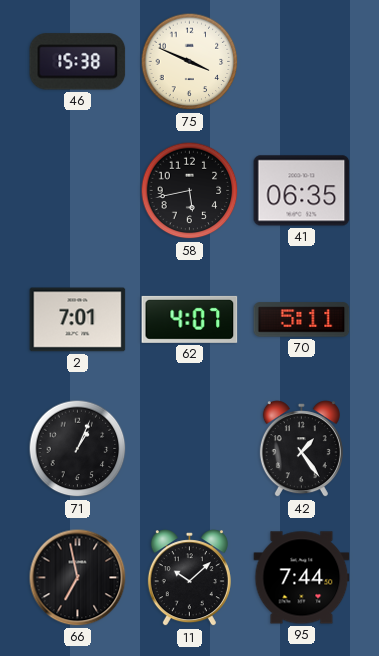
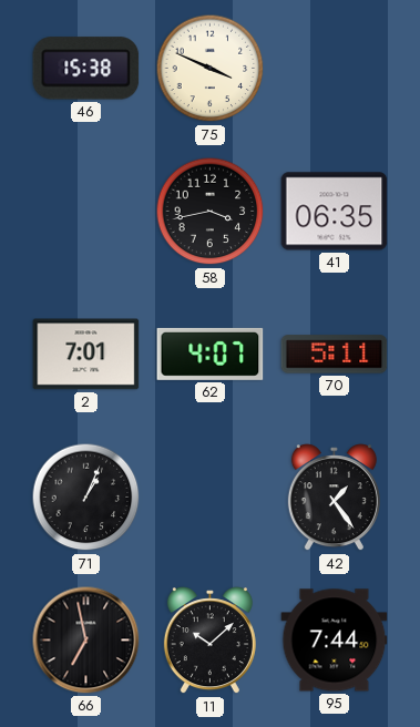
58: 5:43 -> 3:43 (211, 212)
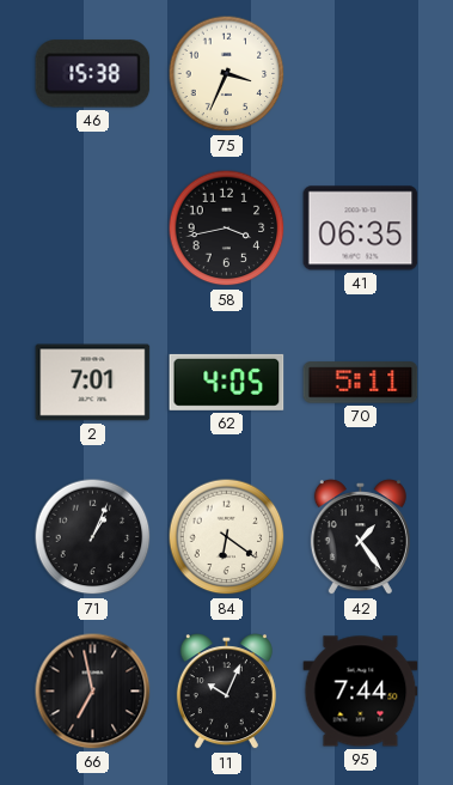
75: 3:49 -> 3:34 (227, 74)
62: 4:07 -> 4:05 (227, 382)
84: none -> 6:21 (227, 537)
11: 10:08 -> 10:04 (226, 692)
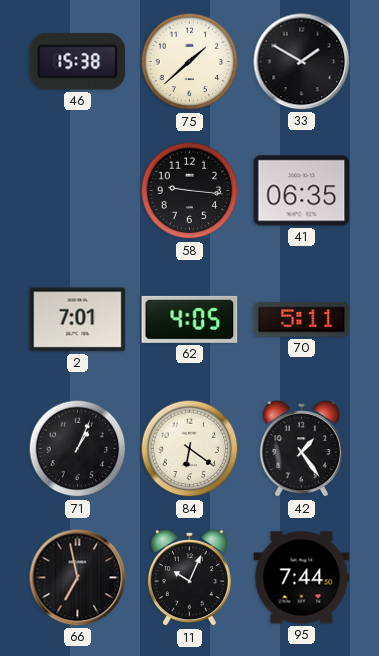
75: 3:34 -> 1:38 (190, 62)
33: none -> 1:50 (302, 62)
58: 3:43 -> 9:16 (190, 191)
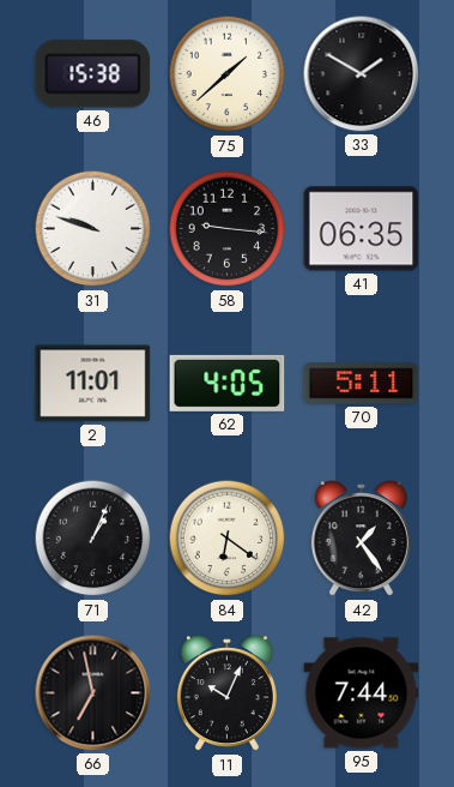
31: none -> 9:48 (93, 229)
2: 7:01 -> 11:01 (93, 384)
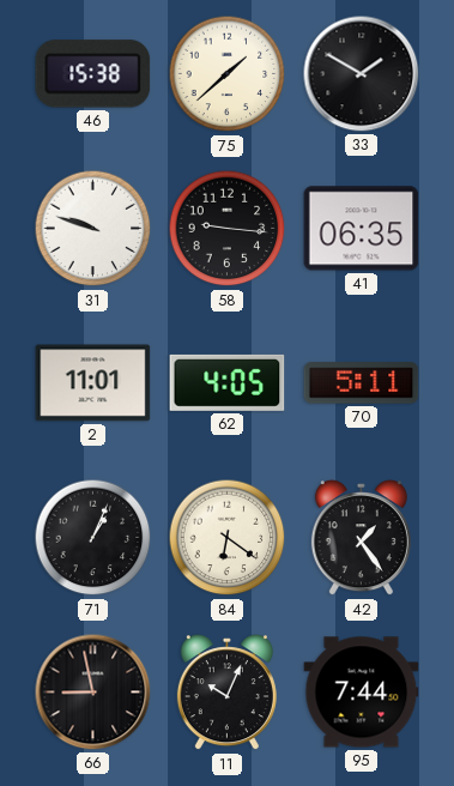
66: 6:58 -> 8:58 (93, 693)
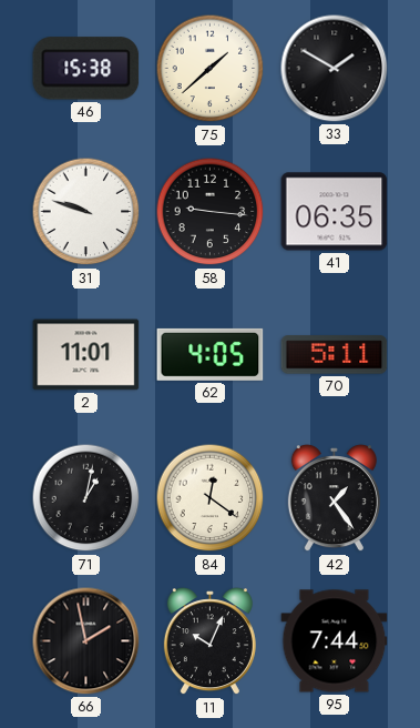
71: 1:04 -> 1:02 (86, 498)
84: 6:21 -> 12:21 (211, 498)
66: 8:58 -> 1:58 (86, 641)
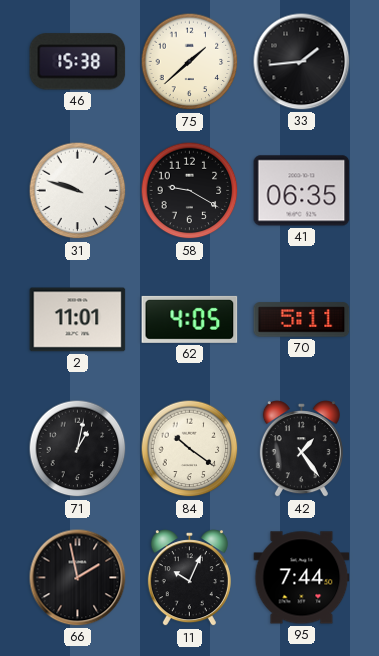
33: 1:50 -> 1:44 (302, 62)
58: 9:16 -> 9:20 (190, 191)
84: 12:21 -> 10:21 (190, 449)
